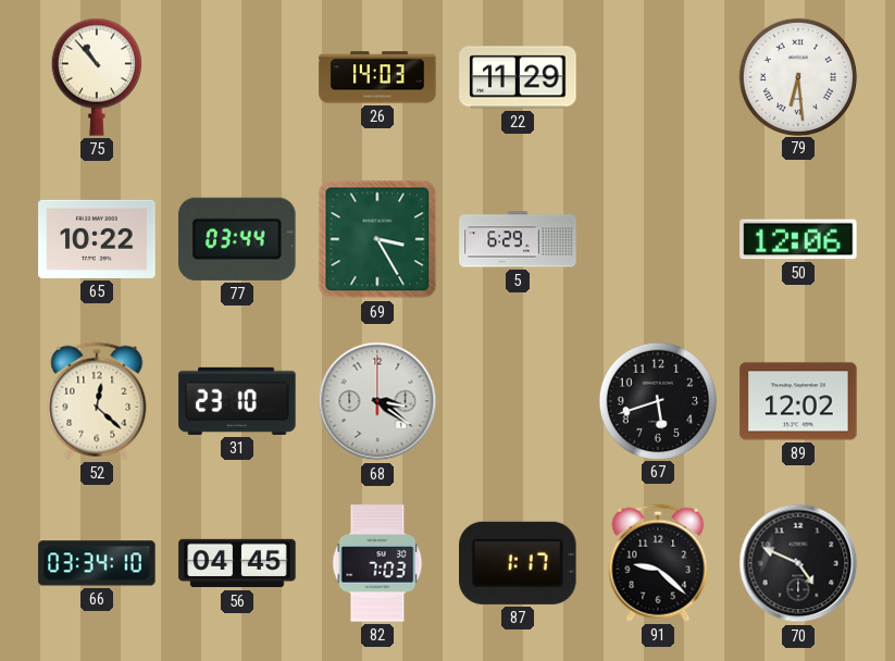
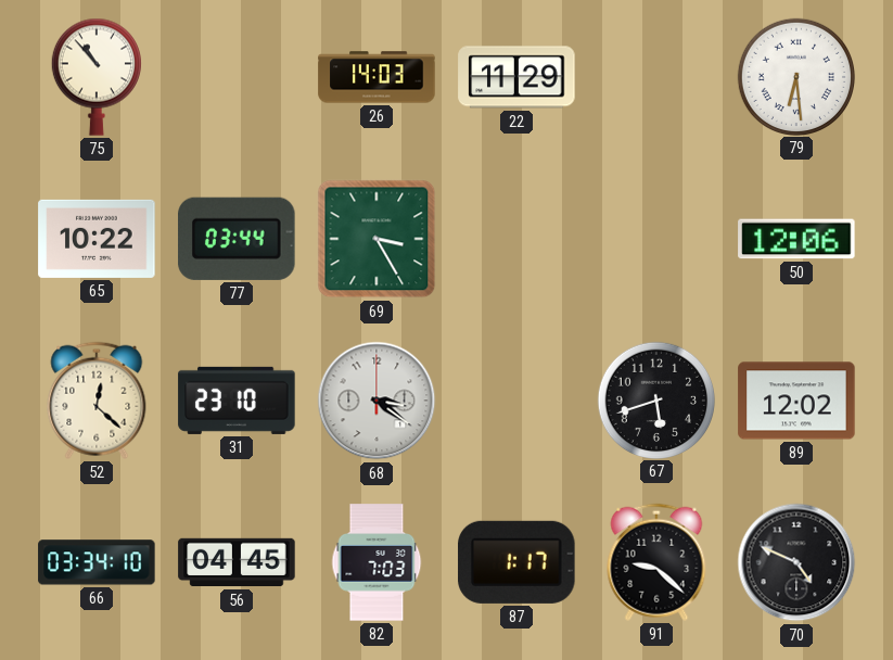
5: 6:29 -> none (518, 239)
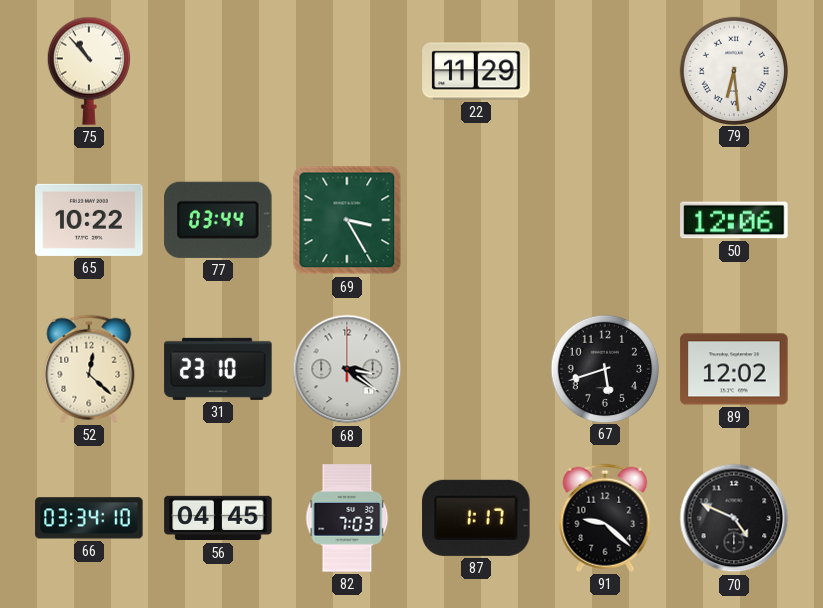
26: 14:03 -> none (377, 77)
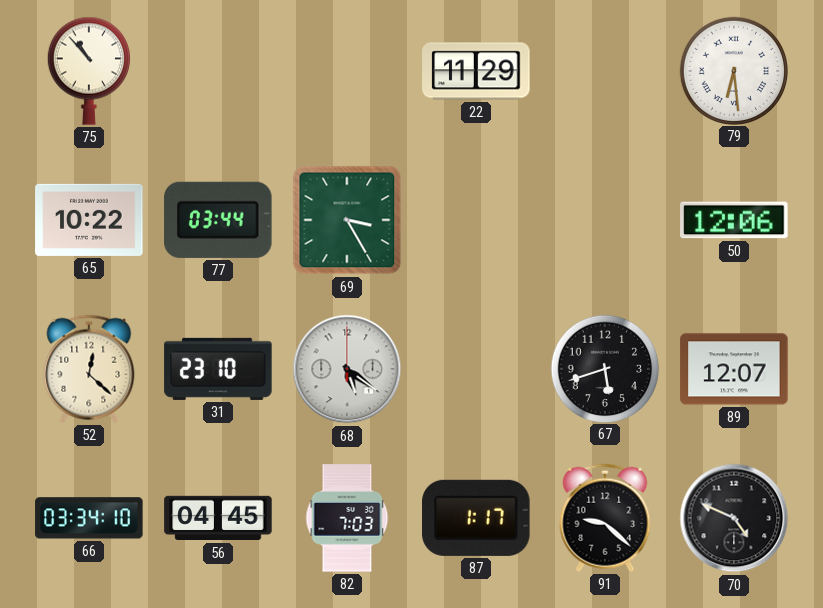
68: 3:21 -> 5:21 (347, 369)
89: 12:02 -> 12:07 (734, 369)
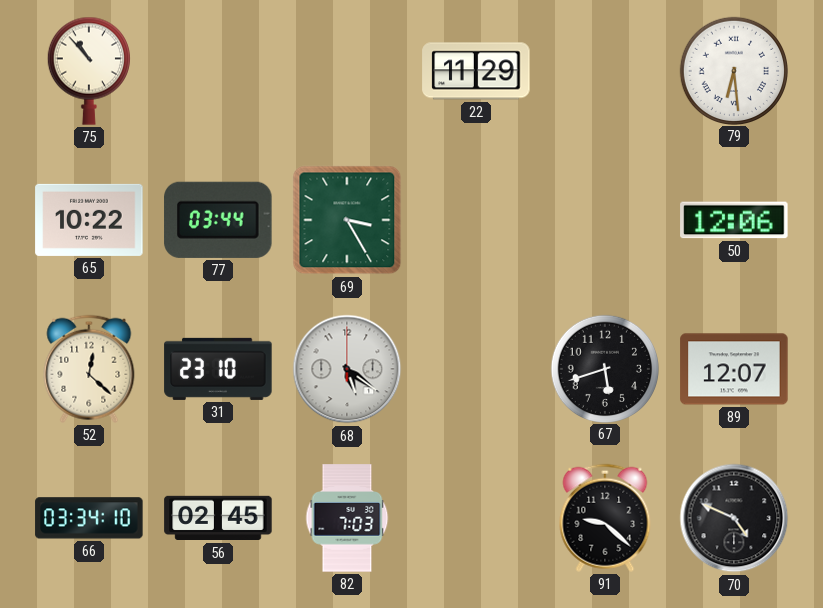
56: 04:45 -> 02:45 (218, 518)
87: 1:17 -> none (476, 518)
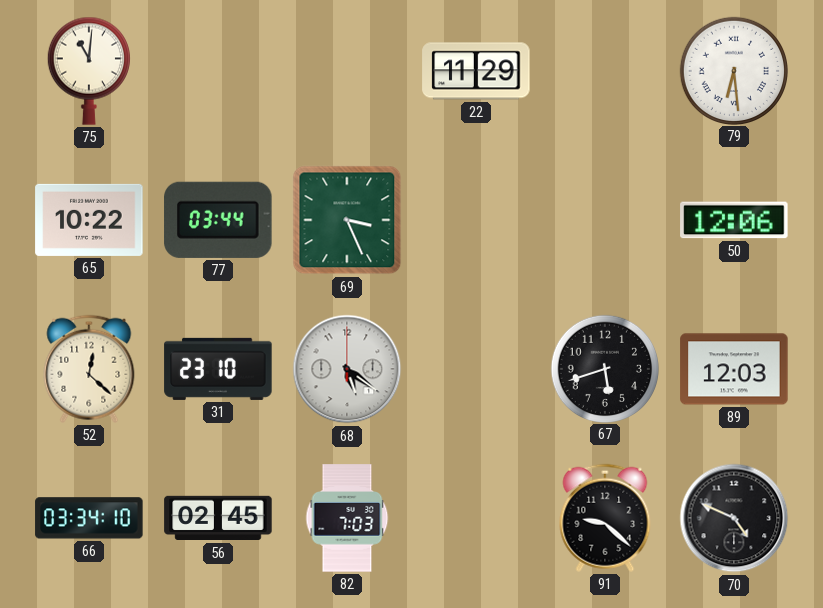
75: 10:53 -> 11:01 (89, 71)
69: 3:25 -> 3:26 (347, 220)
89: 12:07 -> 12:03 (734, 369)
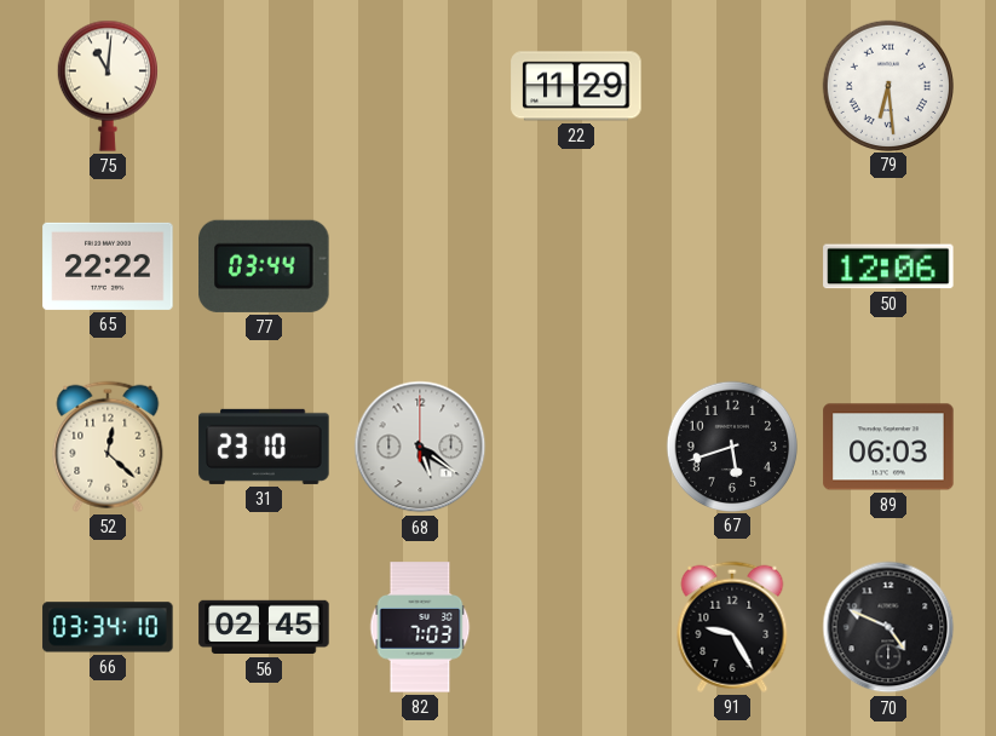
65: 10:22 -> 22:22 (108, 266)
69: 3:26 -> none (347, 220)
89: 12:03 -> 06:03 (888, 447)
91: 9:22 -> 9:25 (732, 627)
